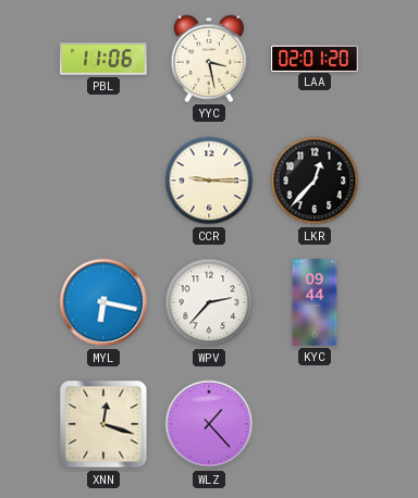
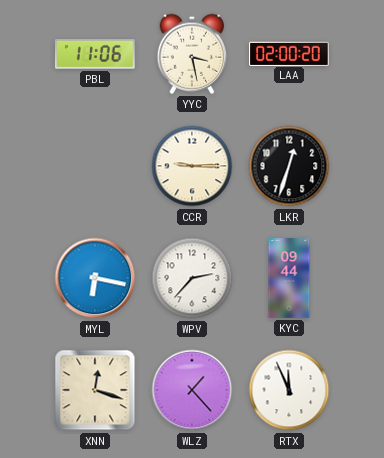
LAA: 02:01 -> 02:00 (290, 53)
LKR: 12:37 -> 12:33 (289, 166)
RTX: none -> 11:56 (289, 390)
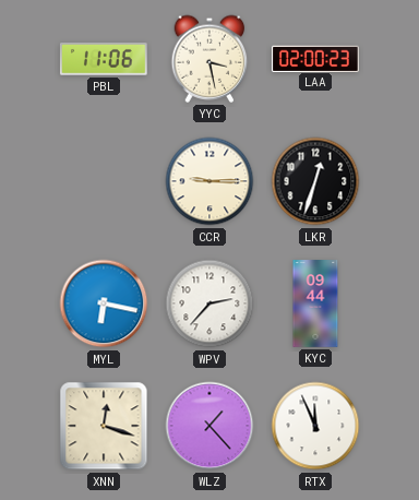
LAA: 02:00:20 -> 02:00:23 (316, 58)
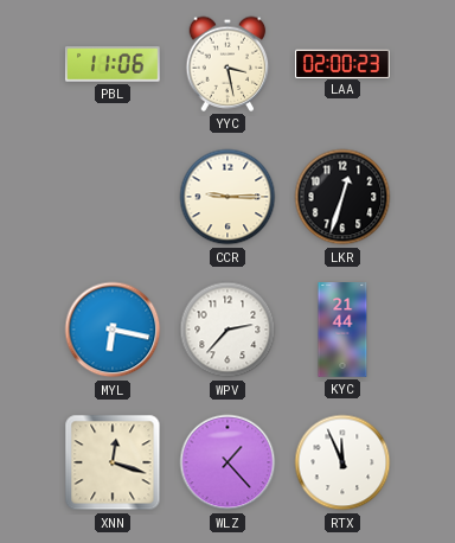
KYC: 09:44 -> 21:44 (342, 330)
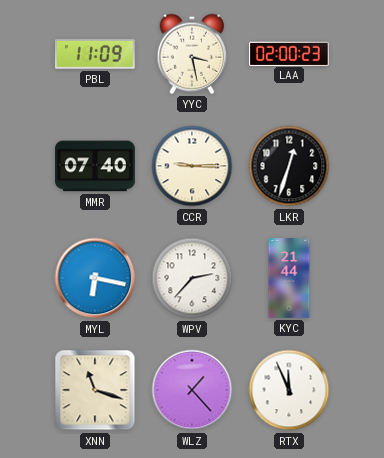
PBL: 11:06 -> 11:09 (95, 55)
MMR: none -> 07:40 (95, 166)
XNN: 12:18 -> 11:18 (95, 390)
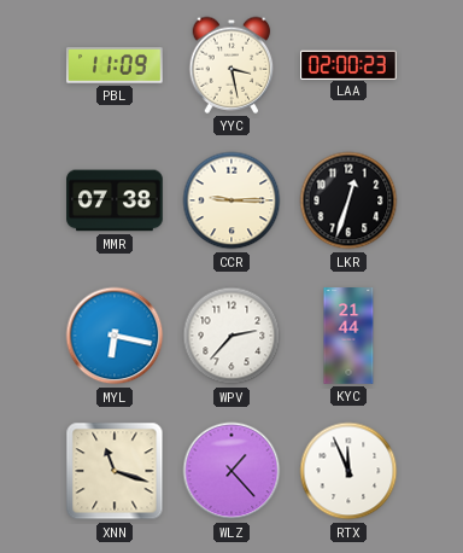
MMR: 07:40 -> 07:38 (115, 200)
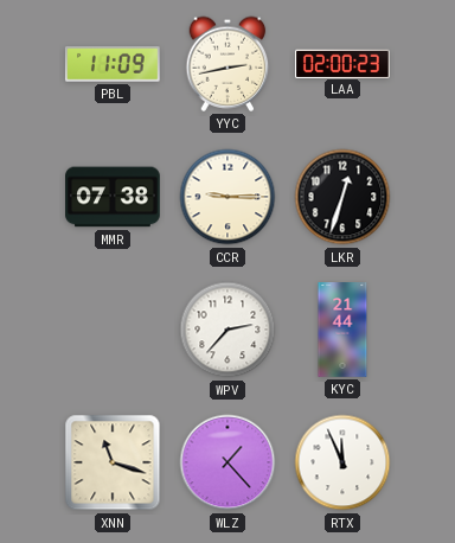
YYC: 3:28 -> 2:43 (227, 64)
MYL: 6:17 -> none (115, 336)
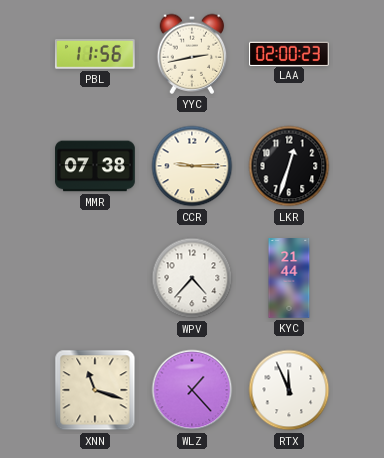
PBL: 11:09 -> 11:56 (95, 55)
WPV: 2:37 -> 4:37 (192, 278)
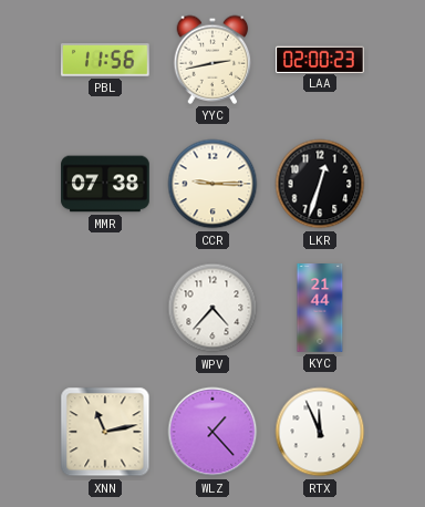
XNN: 11:18 -> 11:13 (105, 432)
